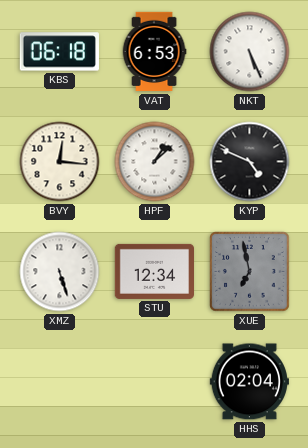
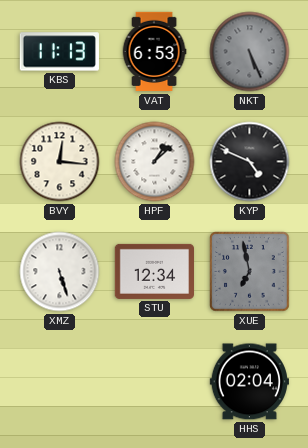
KBS: 06:18 -> 11:13 (59, 52)
NKT dial: white -> grey (250, 52)
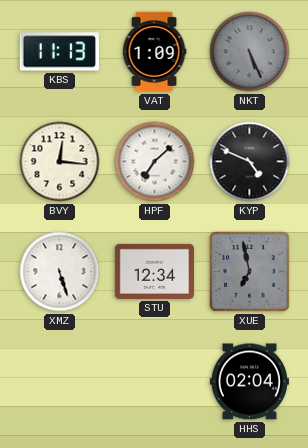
VAT: 6:53 -> 1:09 (154, 52)
HPF: 1:08 -> 7:08 (155, 162)
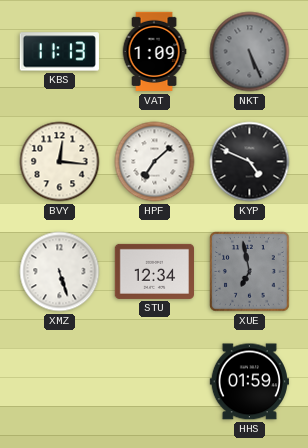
HHS: 02:04 -> 01:59 (249, 382)
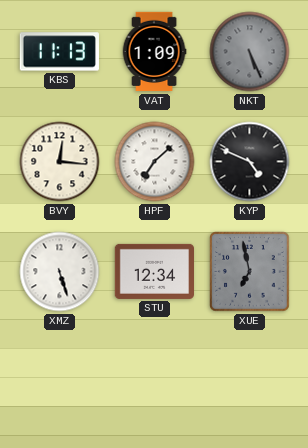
HHS: 01:59 -> none (249, 382)
